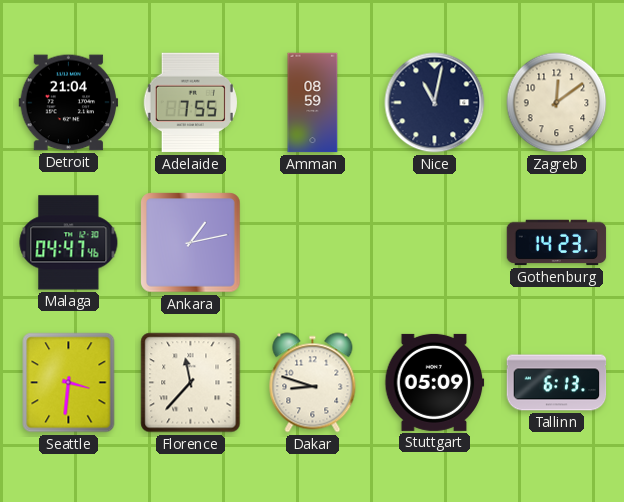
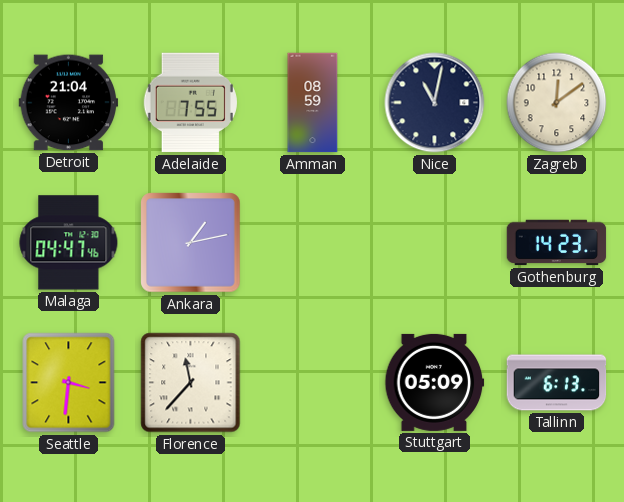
Dakar: 8:48 -> none (313, 383)
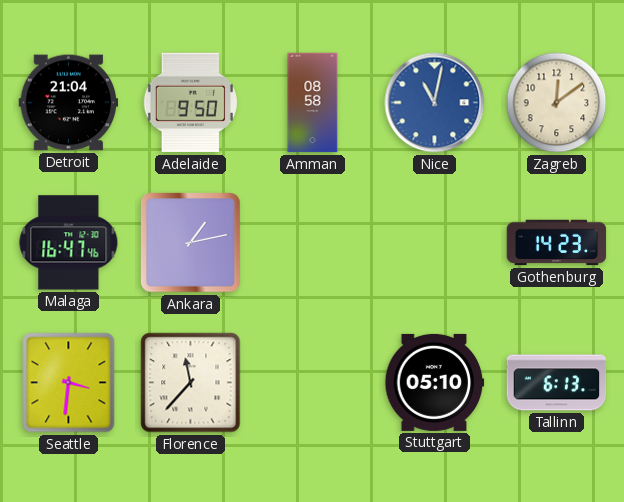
Adelaide: 7:55 -> 9:50 (190, 103)
Amman: 08:59 -> 08:58 (313, 103)
Nice dial: navy -> blue (435, 103)
Malaga: 04:47 -> 16:47 (69, 243)
Stuttgart: 05:09 -> 05:10 (435, 382)
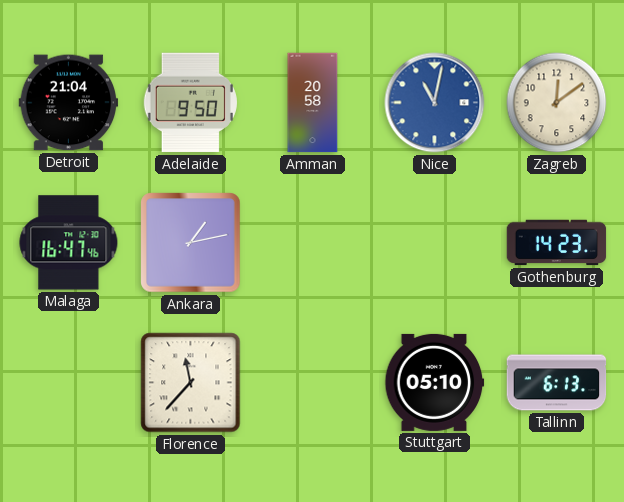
Amman: 08:58 -> 20:58 (313, 103)
Seattle: 3:31 -> none (69, 383)
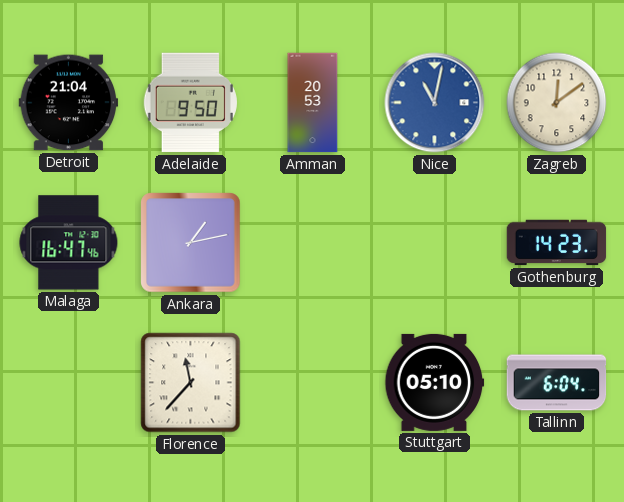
Amman: 20:58 -> 20:53 (313, 103)
Tallinn: 6:13 -> 6:04 (557, 383)
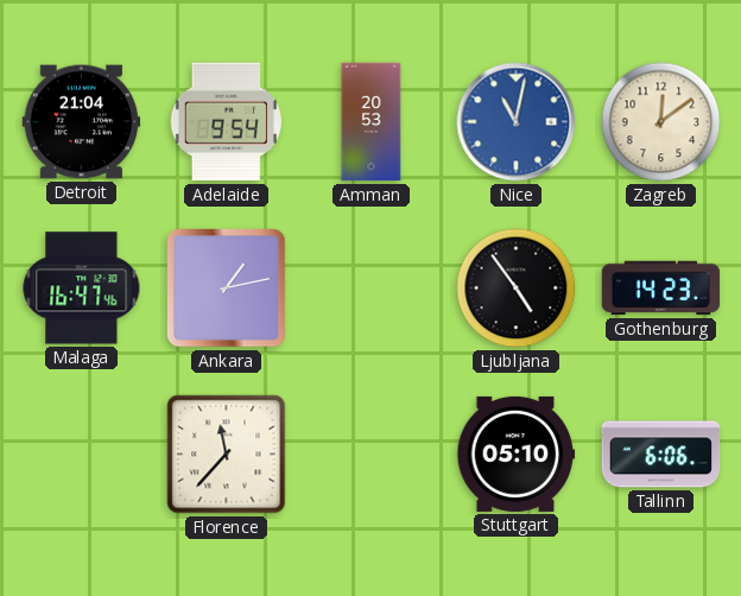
Adelaide: 9:50 -> 9:54 (226, 122)
Ljubljana: none -> 4:54 (517, 289)
Tallinn: 6:04 -> 6:06 (661, 455)
